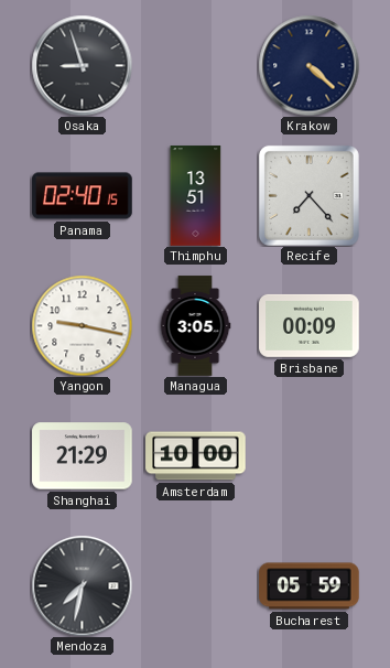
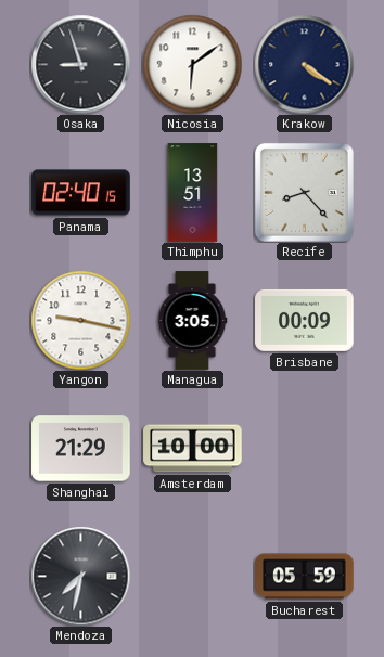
Nicosia: none -> 6:09 (192, 64)
Krakow: 4:22 -> 4:21 (304, 64)
Recife: 7:23 -> 8:23 (304, 192)
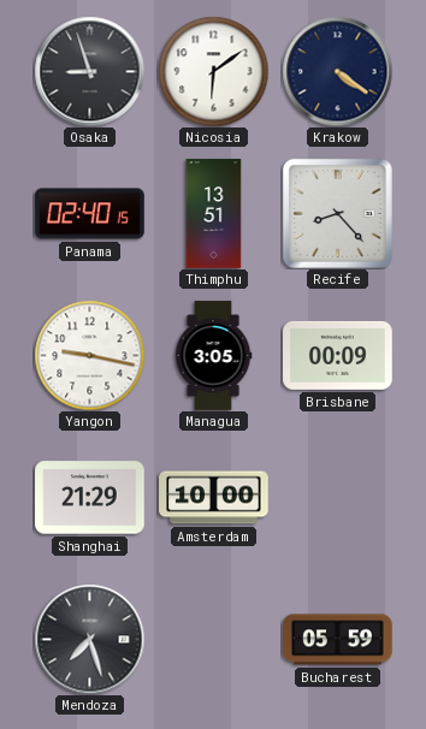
Mendoza: 7:32 -> 7:27 (89, 639)
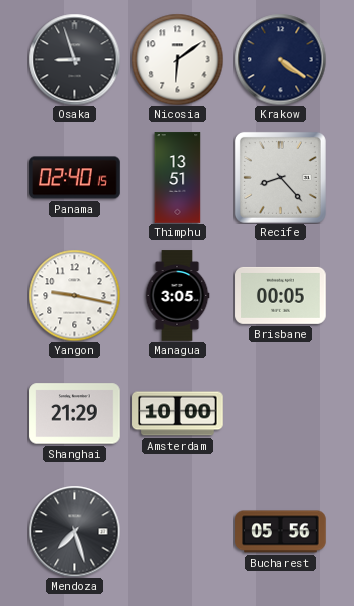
Brisbane: 00:09 -> 00:05 (281, 295)
Bucharest: 05:59 -> 05:56 (281, 532)
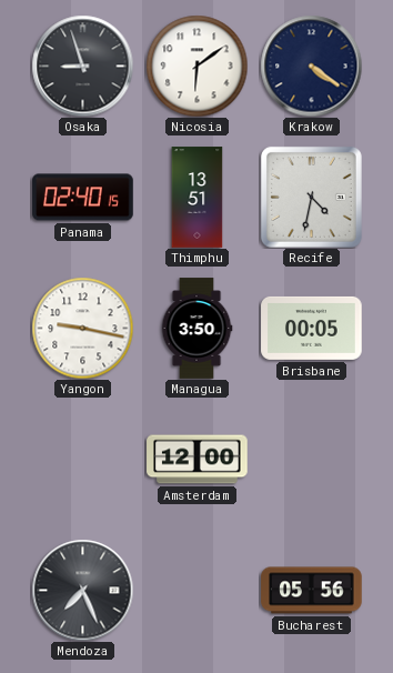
Recife: 8:23 -> 4:32 (311, 197)
Managua: 3:05 -> 3:50 (196, 329)
Shanghai: 21:29 -> none (75, 414)
Amsterdam: 10:00 -> 12:00 (198, 460)
Mendoza: 7:27 -> 7:26 (82, 590)
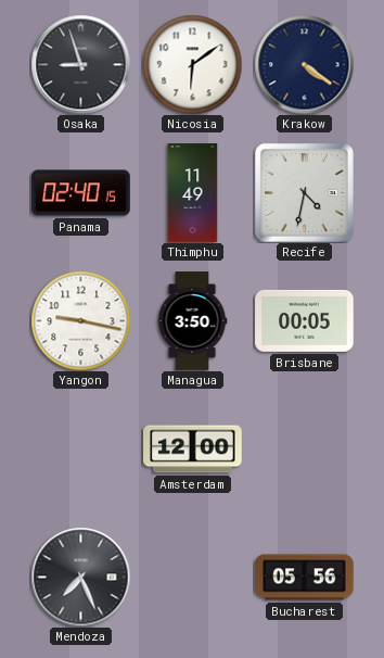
Thimphu: 13:51 -> 11:49 (193, 193)
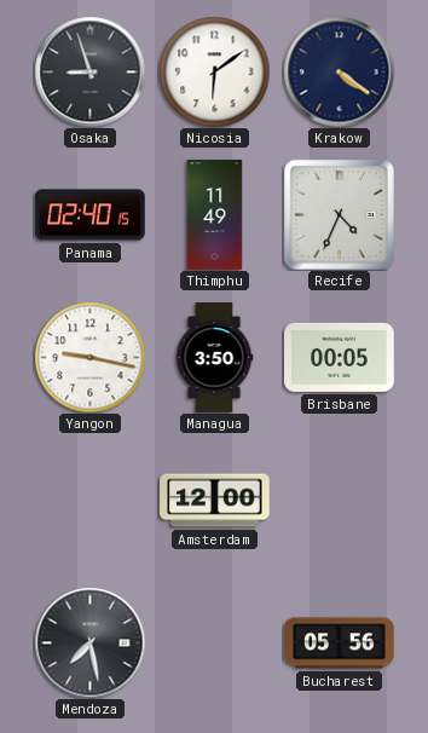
Recife: 4:32 -> 4:34 (339, 214)
Mendoza: 7:26 -> 7:28 (89, 642)
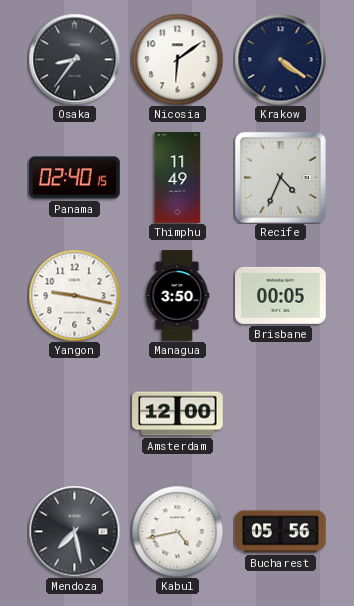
Osaka: 8:57 -> 8:36 (74, 59)
Kabul: none -> 4:43 (177, 531)
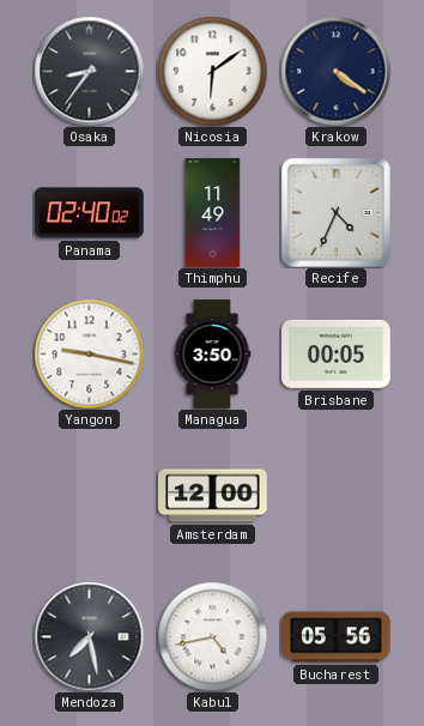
Panama: 02:40:15 -> 02:40:02 (90, 213)
